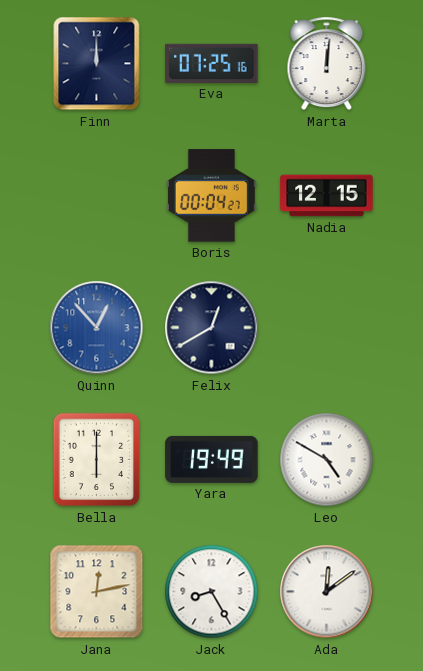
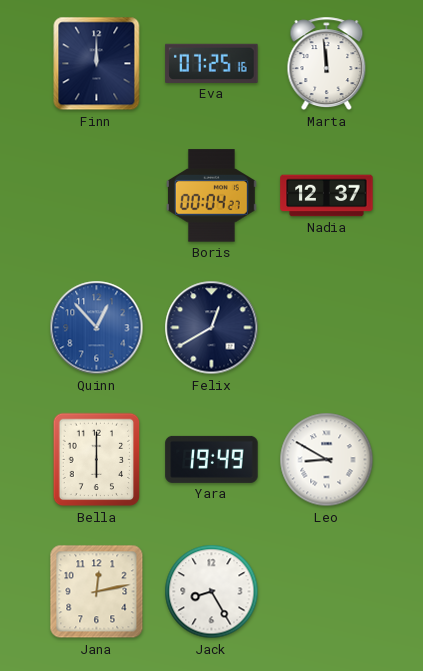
Marta: 12:01 -> 11:59 (327, 64)
Nadia: 12:15 -> 12:37 (327, 196)
Leo: 4:50 -> 8:50 (327, 460)
Ada: 12:09 -> none (327, 592)
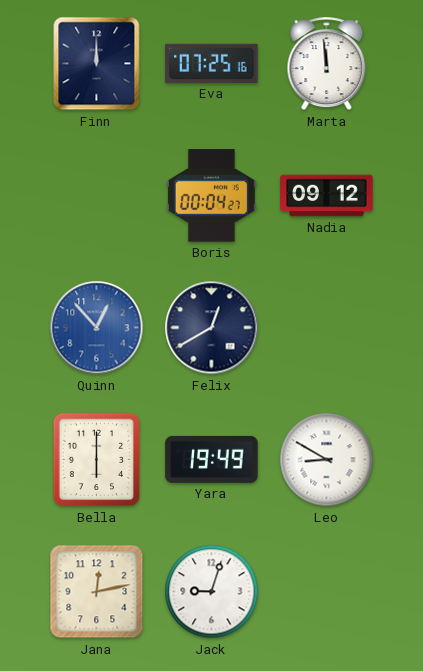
Nadia: 12:37 -> 09:12 (327, 196)
Jack: 8:25 -> 9:03 (212, 592)
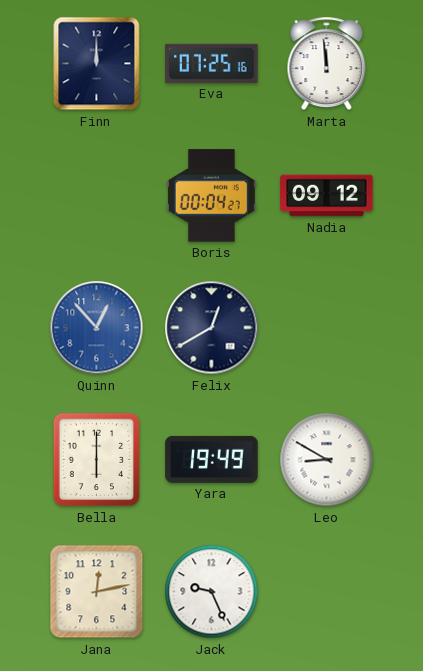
Jack: 9:03 -> 9:26 (212, 592)
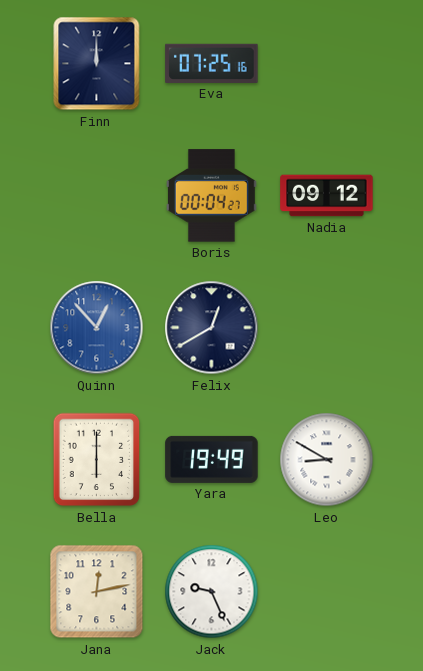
Marta: 11:59 -> none (327, 64)
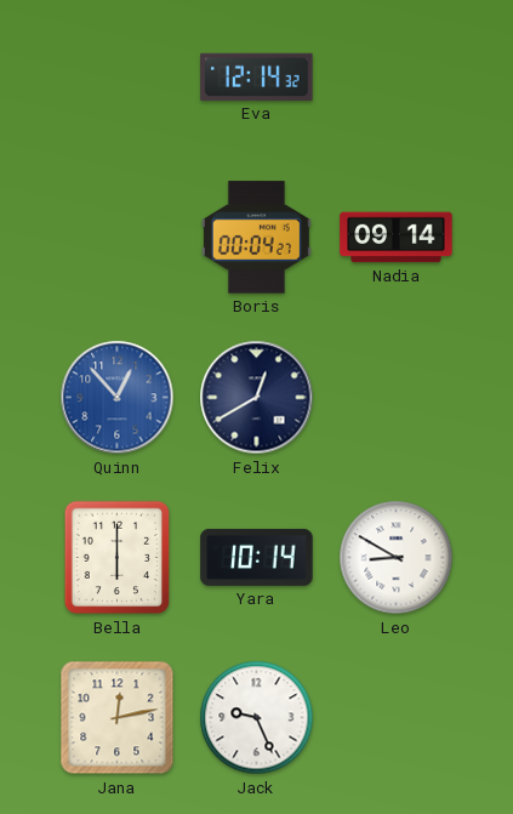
Finn: 12:00 -> none (97, 64)
Eva: 07:25 -> 12:14 (257, 76)
Nadia: 09:12 -> 09:14 (397, 238)
Yara: 19:49 -> 10:14 (257, 557)
